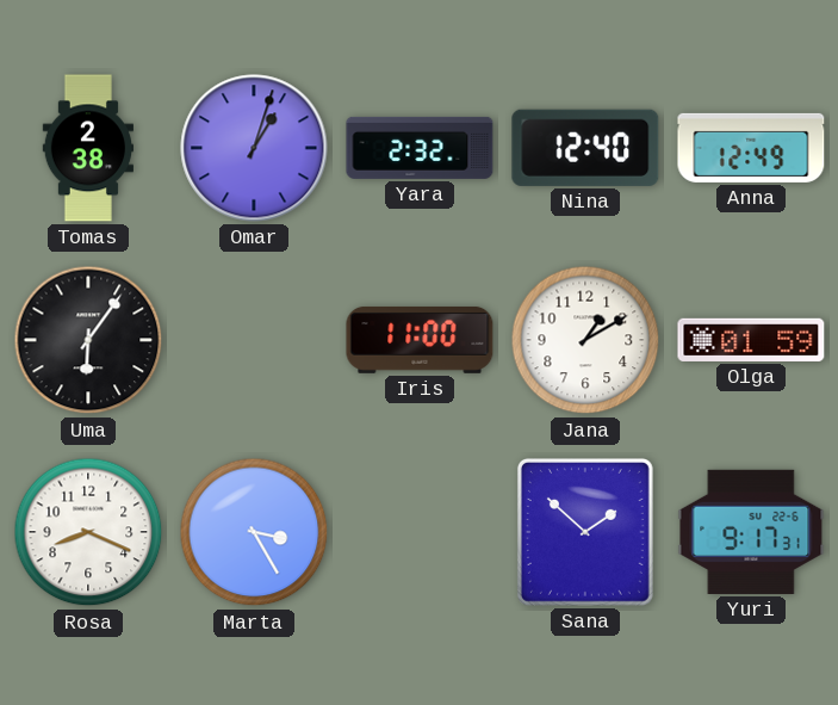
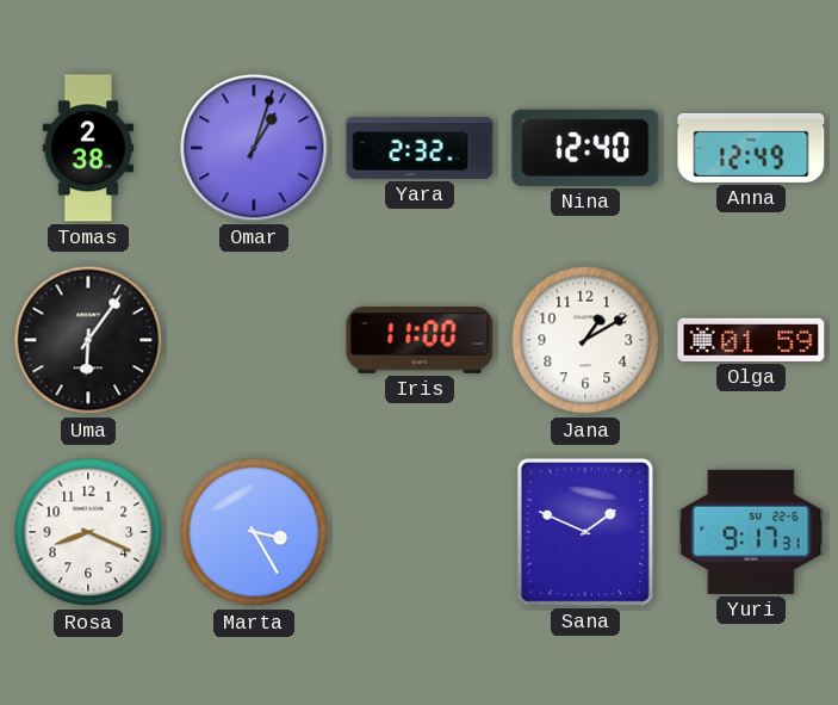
Sana: 1:52 -> 1:49 (585, 532)
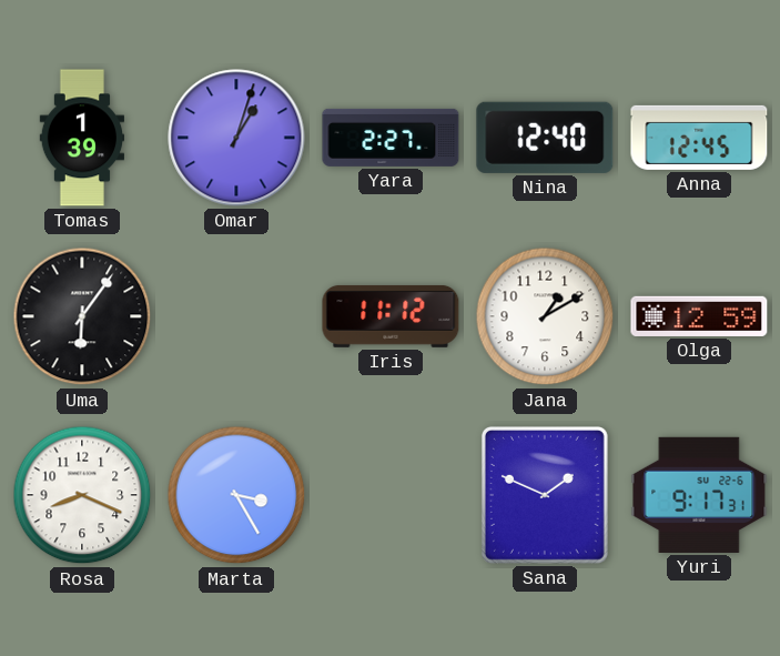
Tomas: 2:38 -> 1:39 (81, 138)
Yara: 2:32 -> 2:27 (391, 138)
Anna: 12:49 -> 12:45 (699, 138)
Iris: 11:00 -> 11:12 (391, 316)
Olga: 01:59 -> 12:59 (699, 316)
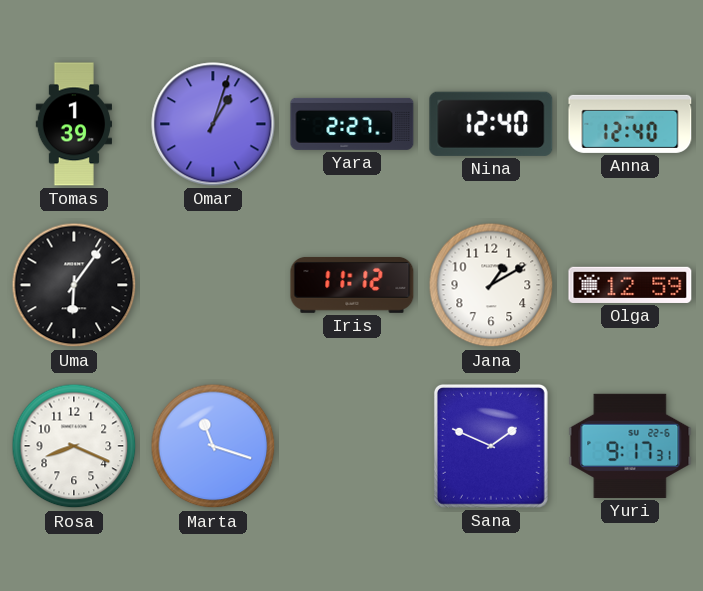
Anna: 12:45 -> 12:40 (630, 124)
Marta: 3:25 -> 11:18 (213, 446)
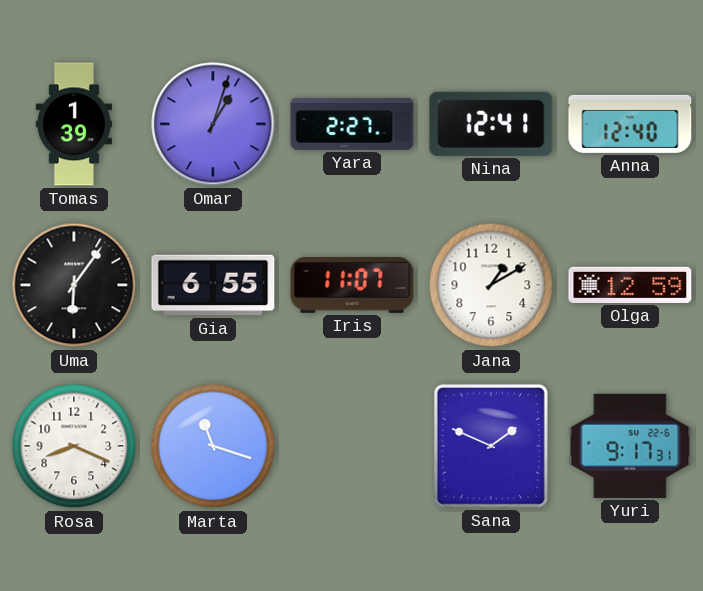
Nina: 12:40 -> 12:41 (491, 124)
Gia: none -> 6:55 (213, 285)
Iris: 11:12 -> 11:07 (352, 285)
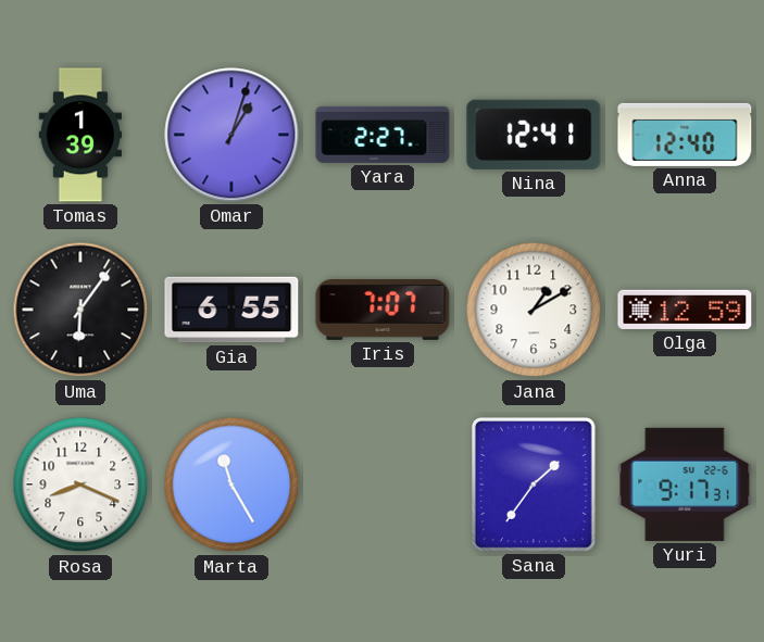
Iris: 11:07 -> 7:07 (383, 310)
Marta: 11:18 -> 11:25 (231, 484)
Sana: 1:49 -> 1:36 (534, 484)
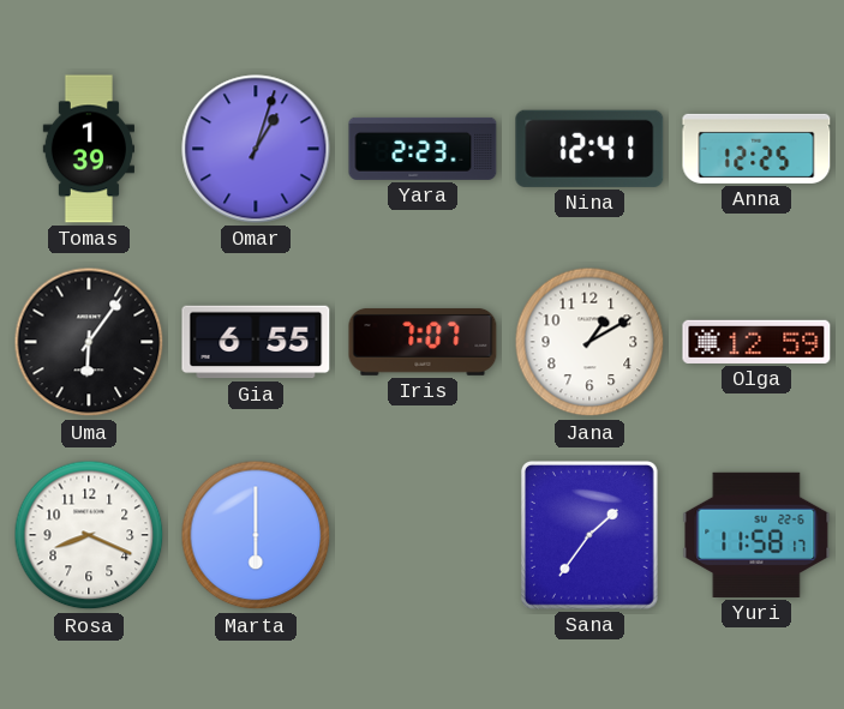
Yara: 2:27 -> 2:23 (423, 149)
Anna: 12:40 -> 12:25 (756, 149)
Marta: 11:25 -> 6:00 (256, 535)
Yuri: 9:17 -> 11:58 (756, 535)
